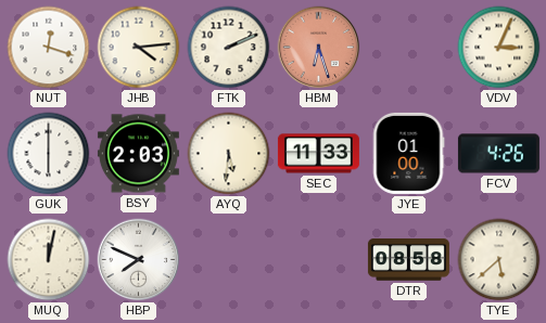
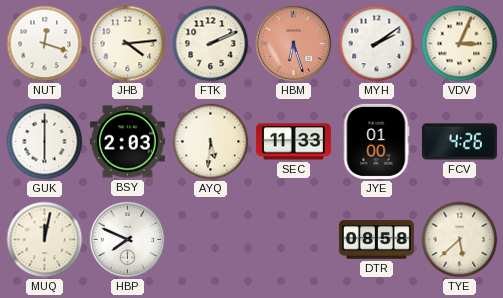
MYH: none -> 2:09 (377, 44)
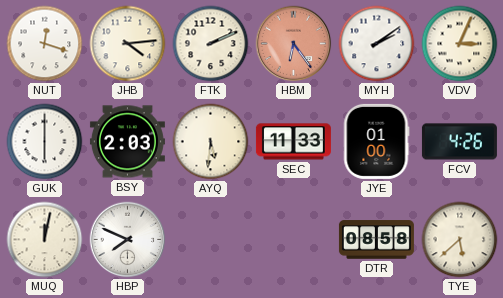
HBM: 6:27 -> 6:24 (294, 44)
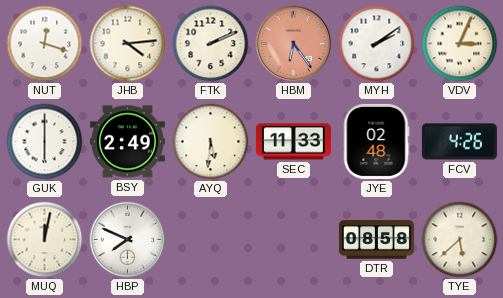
BSY: 2:03 -> 2:49 (127, 142)
JYE: 01:00 -> 02:48 (376, 141)
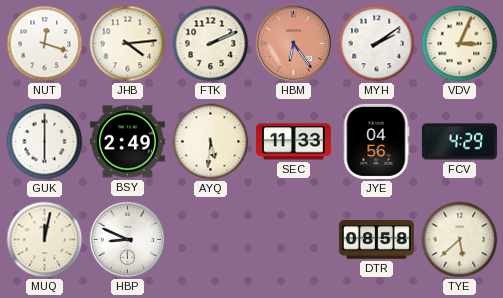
JYE: 02:48 -> 04:56 (376, 141)
FCV: 4:26 -> 4:29 (459, 142)
HBP: 7:49 -> 8:49 (128, 240)
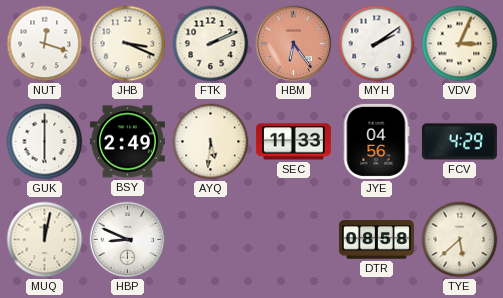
JHB: 4:14 -> 3:19 (128, 44)
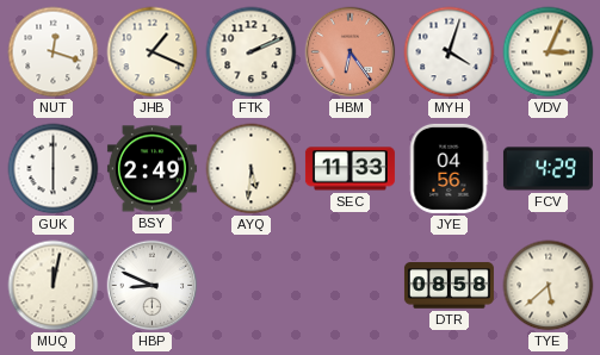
JHB: 3:19 -> 1:19 (153, 52)
MYH: 2:09 -> 4:03 (450, 52)
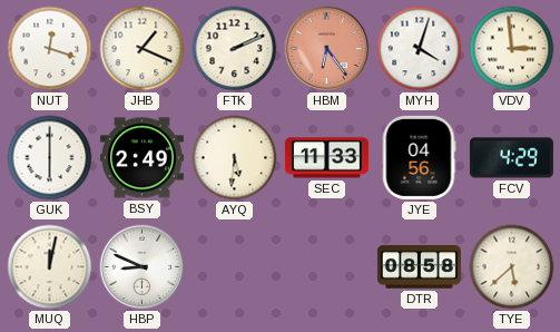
VDV: 3:04 -> 2:59 (512, 49)
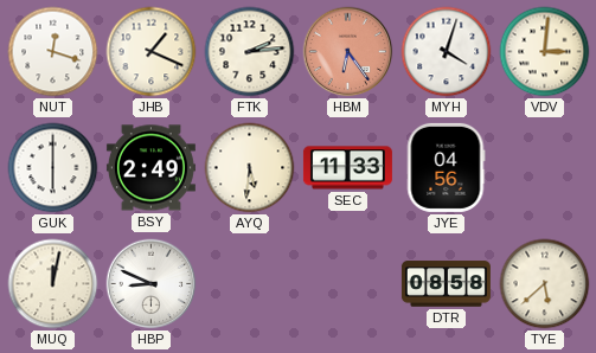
FTK: 2:11 -> 2:14 (250, 52)
VDV: 2:59 -> 3:01 (545, 52)
FCV: 4:29 -> none (511, 158)
